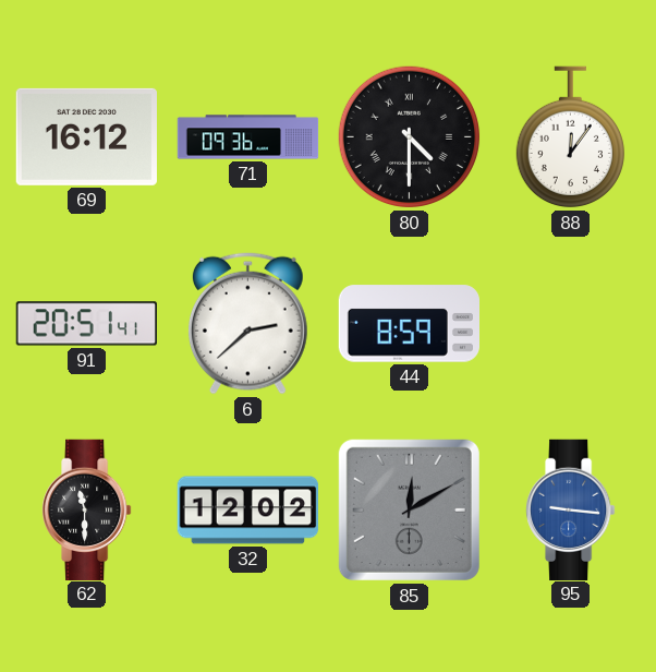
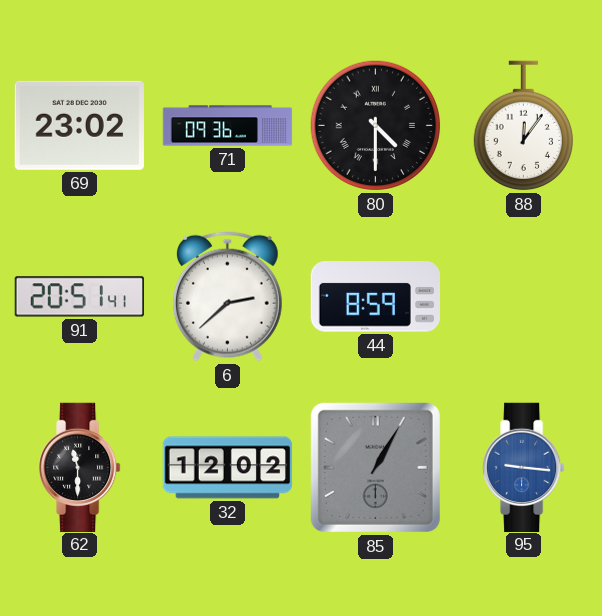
69: 16:12 -> 23:02 (79, 125)
85: 12:10 -> 1:05 (375, 467)
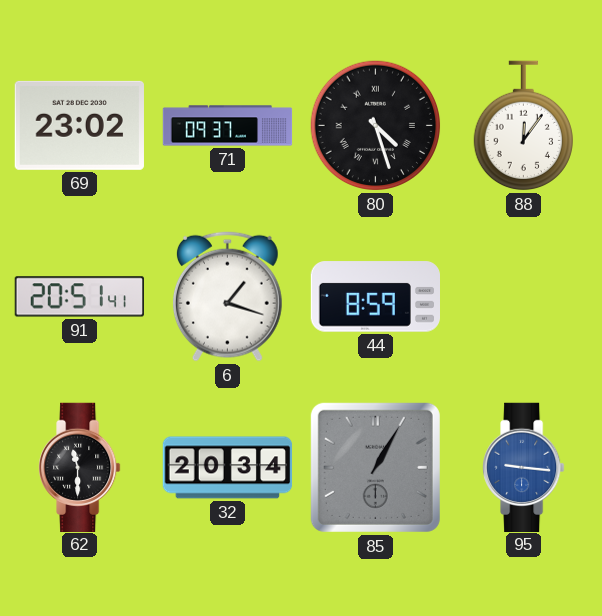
71: 09:36 -> 09:37 (228, 126)
80: 4:30 -> 4:27 (376, 126)
6: 2:38 -> 1:18 (227, 296)
32: 12:02 -> 20:34 (228, 468)
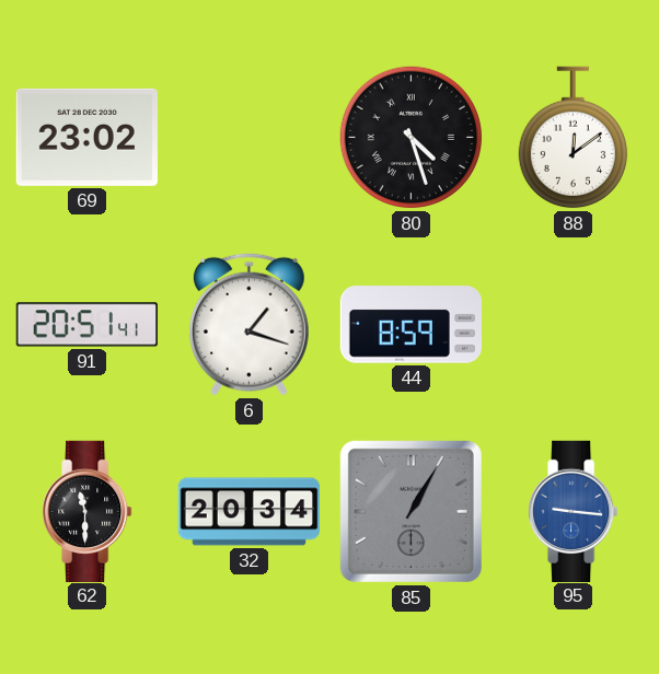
71: 09:37 -> none (228, 126)
88: 12:06 -> 12:09 (573, 138)
